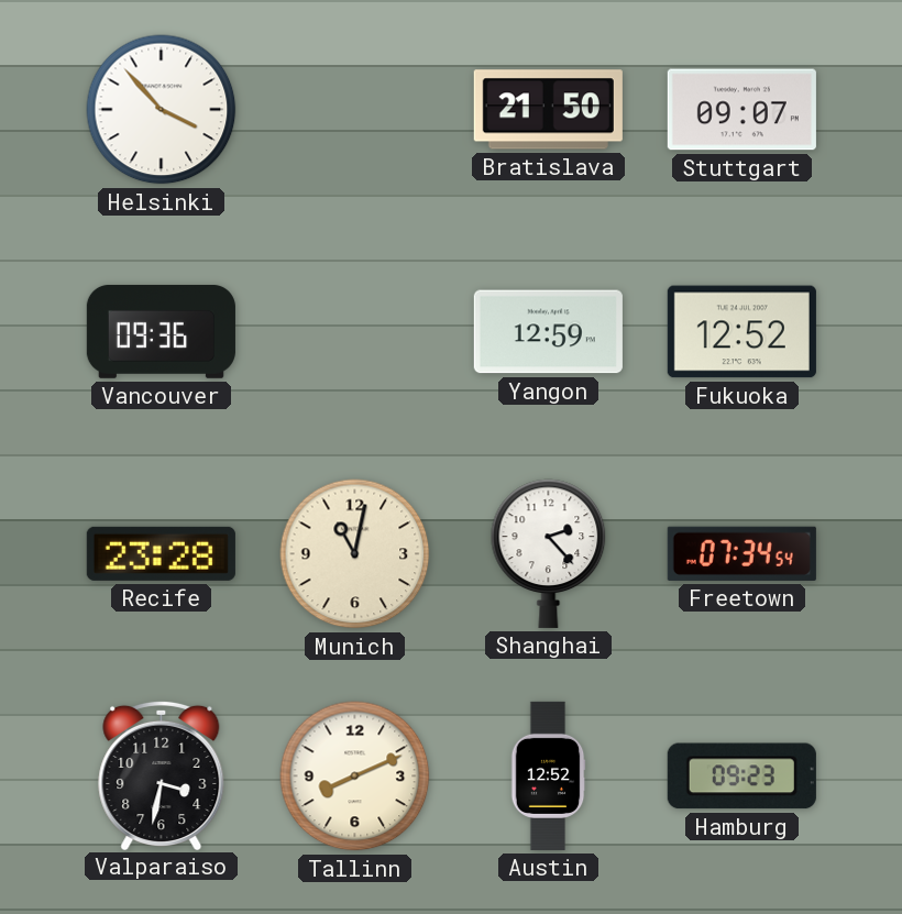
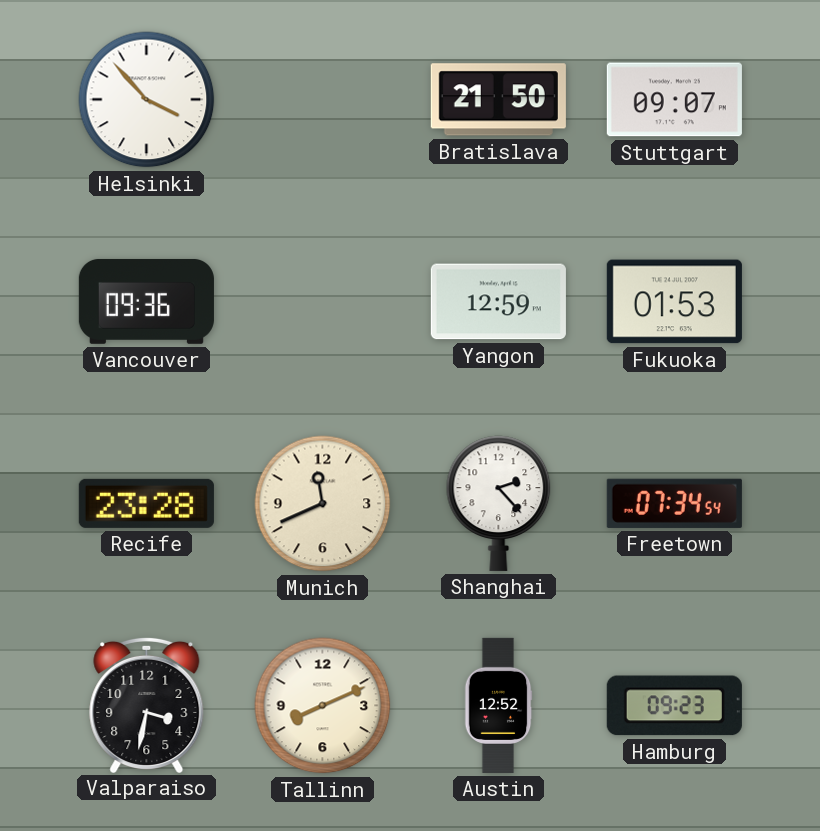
Fukuoka: 12:52 -> 01:53 (674, 302)
Munich: 11:02 -> 11:41 (323, 504)
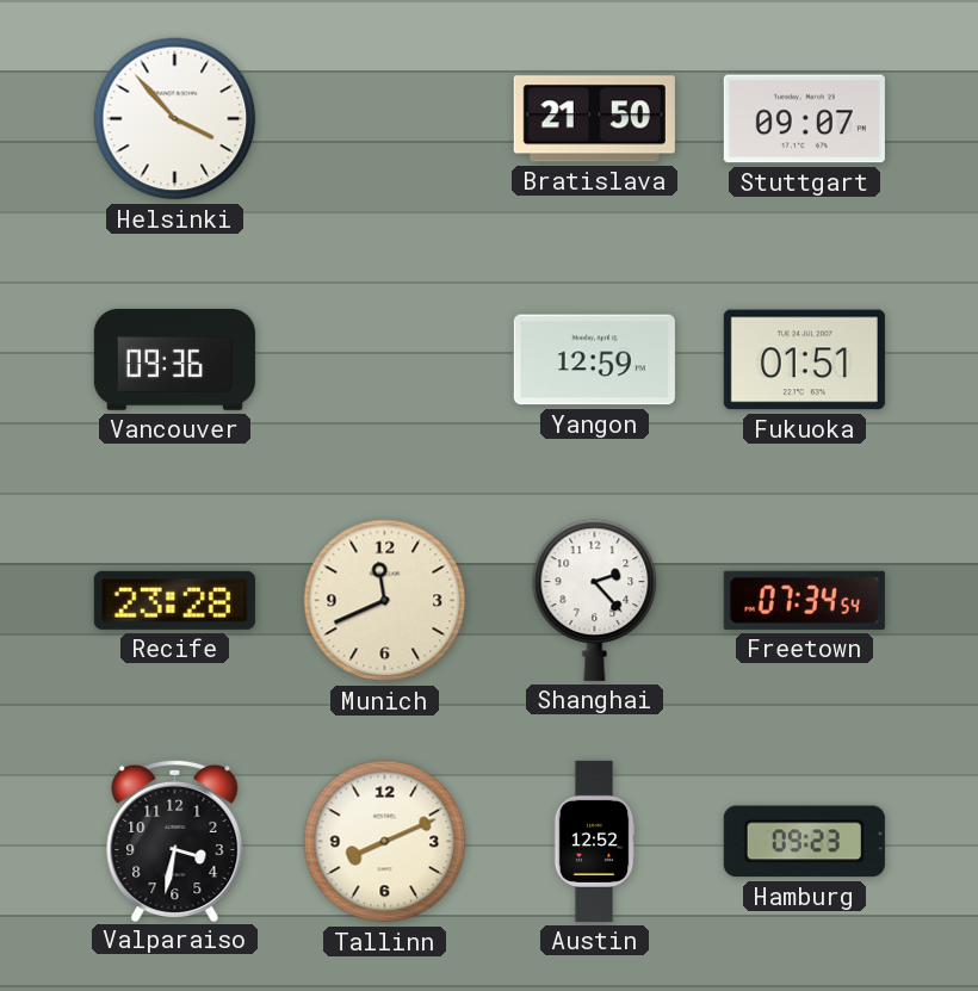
Fukuoka: 01:53 -> 01:51 (804, 360)
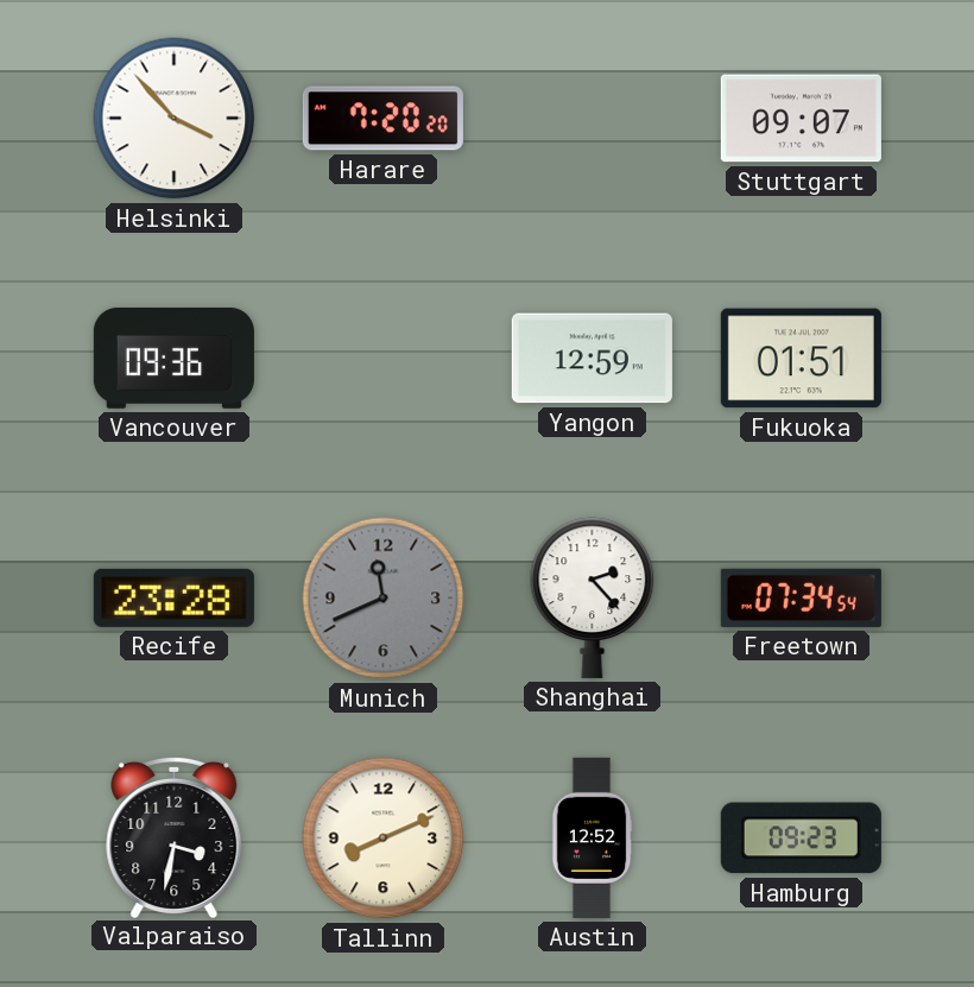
Harare: none -> 7:20 (382, 119)
Bratislava: 21:50 -> none (594, 119)
Munich dial: cream -> grey (384, 599)
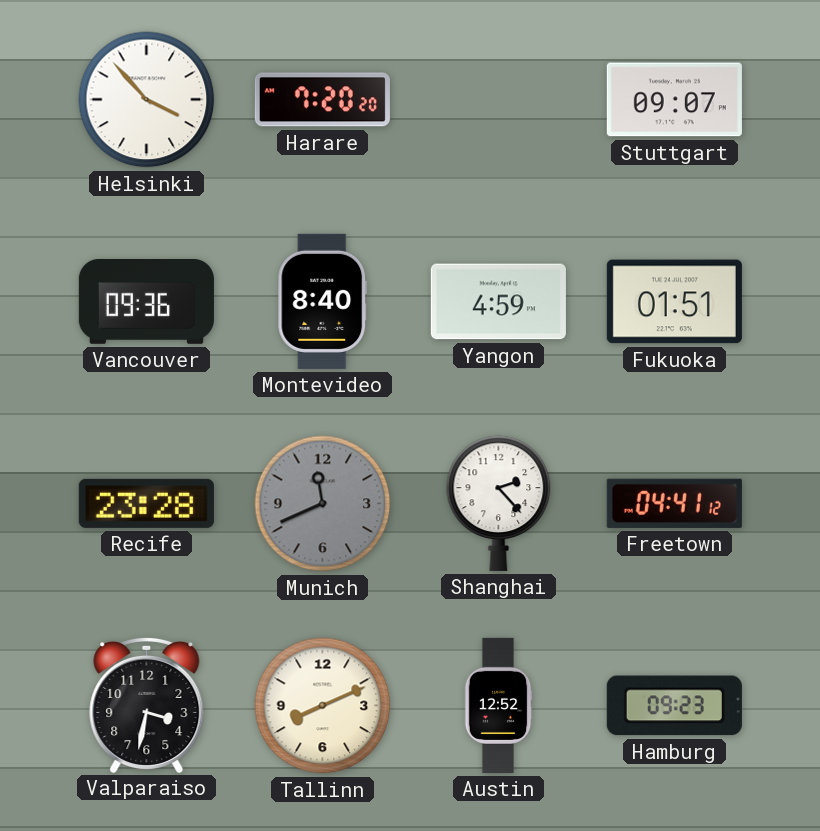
Montevideo: none -> 8:40 (323, 301)
Yangon: 12:59 -> 4:59 (498, 302)
Freetown: 07:34 -> 04:41 (674, 503)
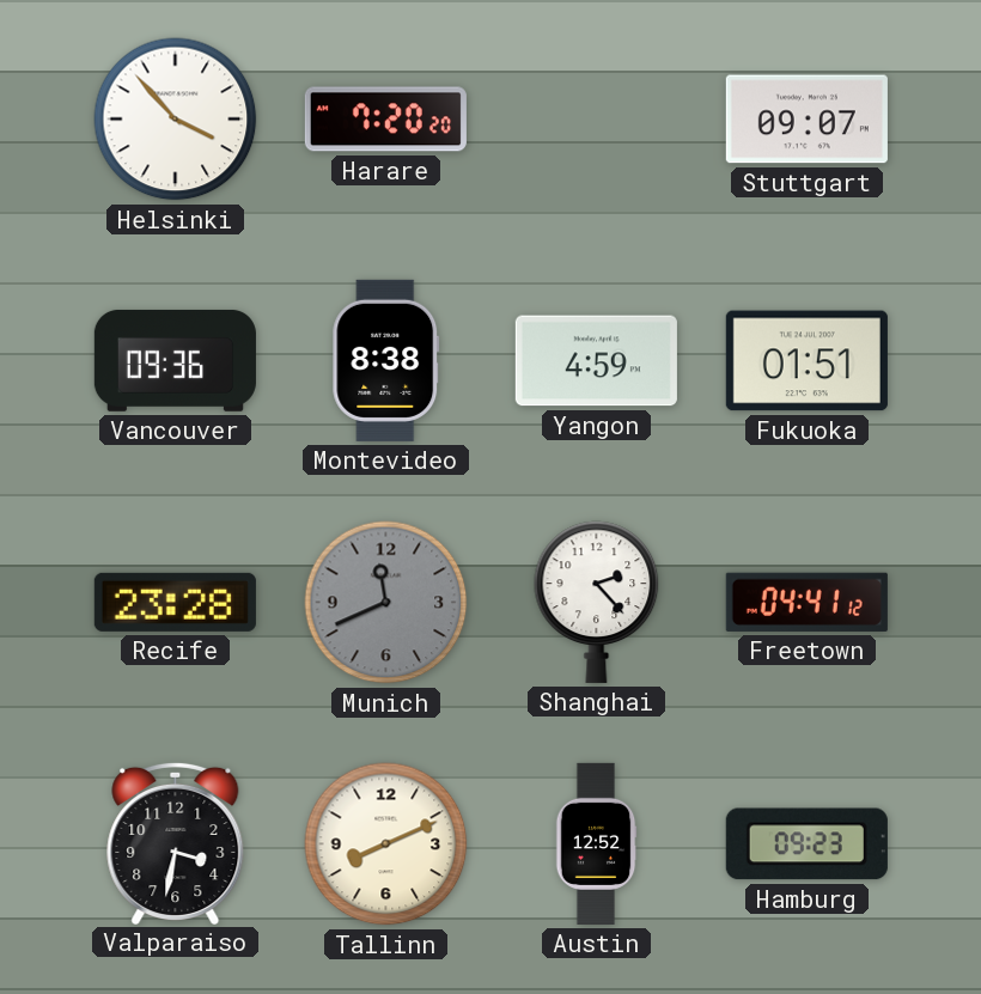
Montevideo: 8:40 -> 8:38 (386, 360)
